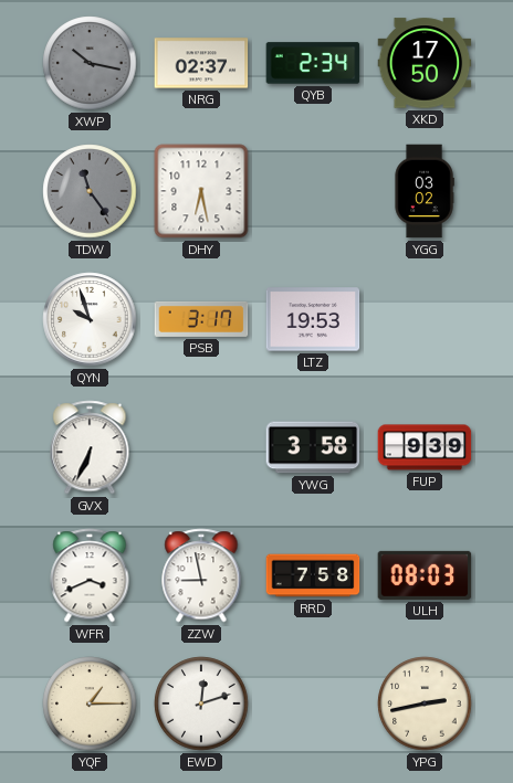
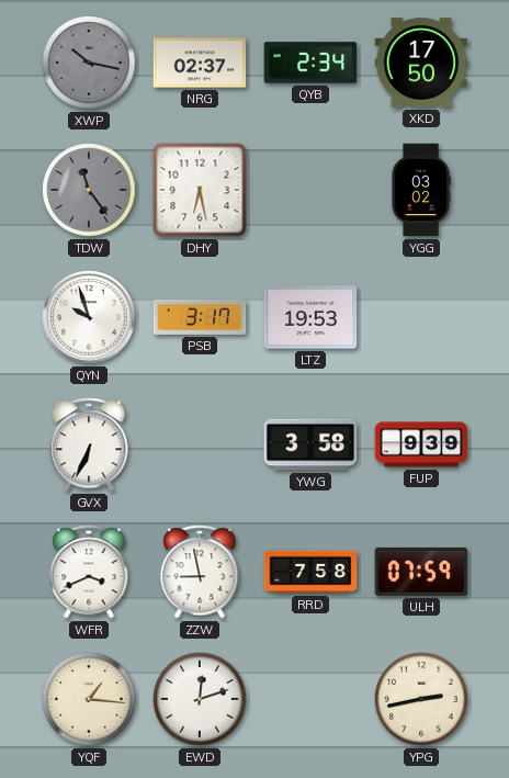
ULH: 08:03 -> 07:59 (421, 572)
YQF: 1:15 -> 1:16 (89, 699)
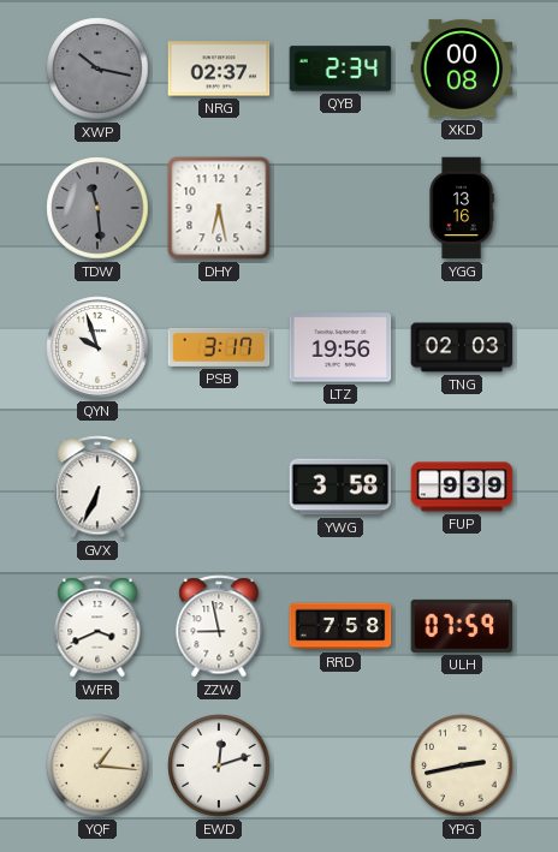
XKD: 17:50 -> 00:08 (462, 68)
TDW: 11:24 -> 11:29 (97, 208)
YGG: 03:02 -> 13:16 (462, 208)
LTZ: 19:53 -> 19:56 (340, 347)
TNG: none -> 02:03 (462, 347)
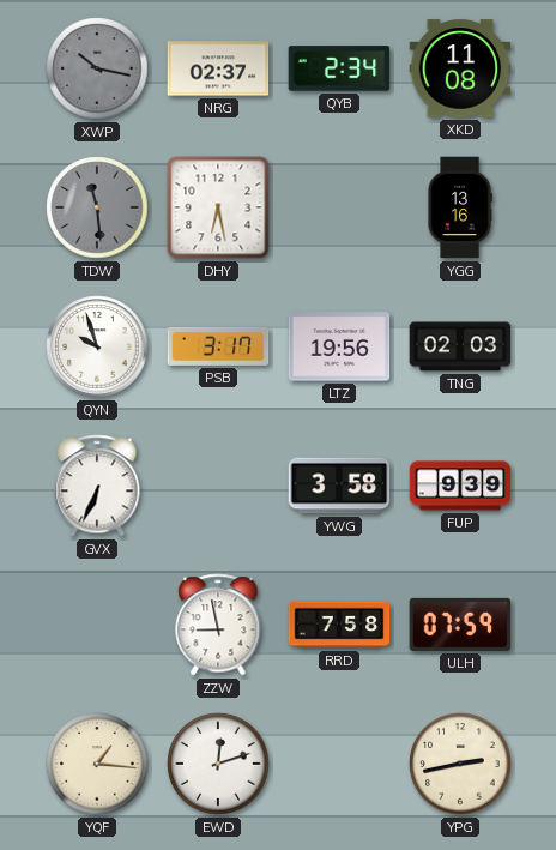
XKD: 00:08 -> 11:08 (460, 68)
WFR: 3:41 -> none (97, 626)
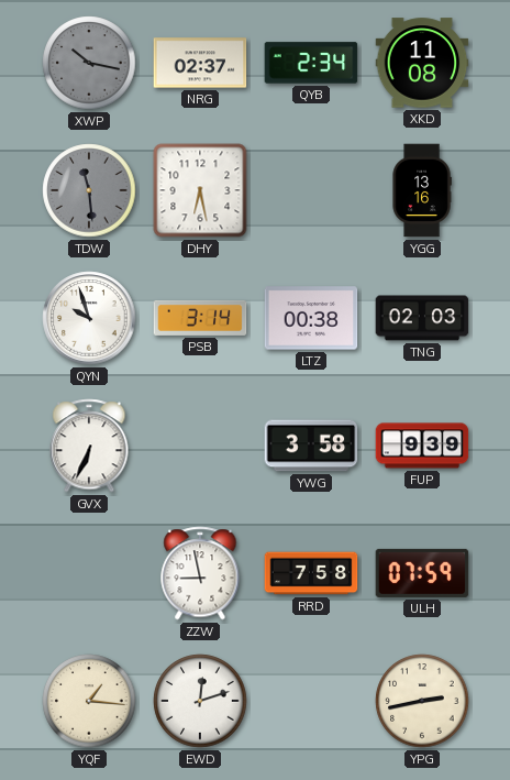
PSB: 3:17 -> 3:14 (200, 318)
LTZ: 19:56 -> 00:38 (311, 318)
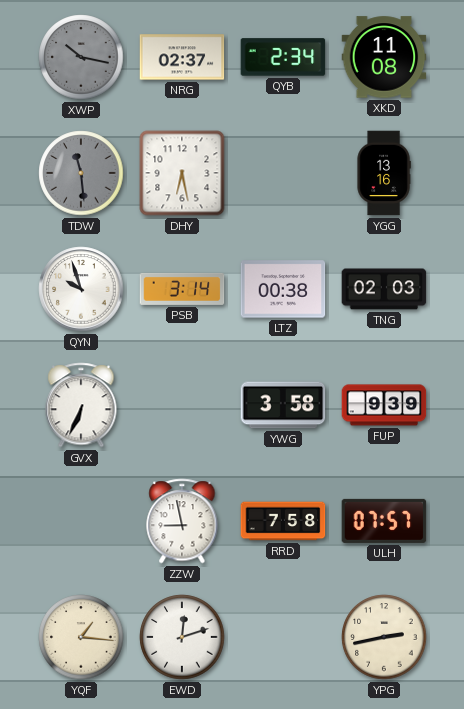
ULH: 07:59 -> 07:57 (384, 521)
